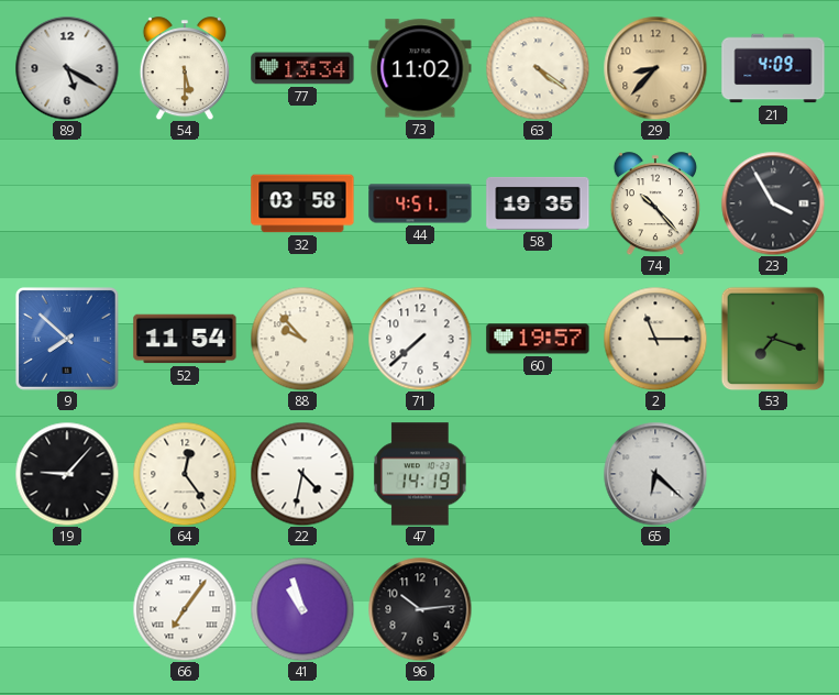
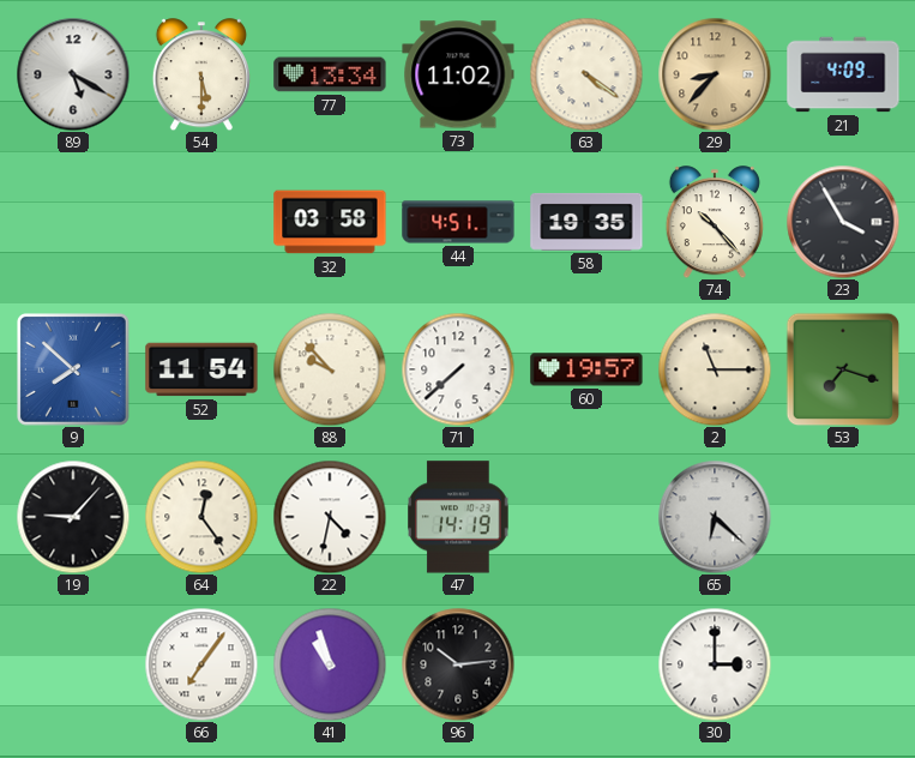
30: none -> 3:00 (715, 664)
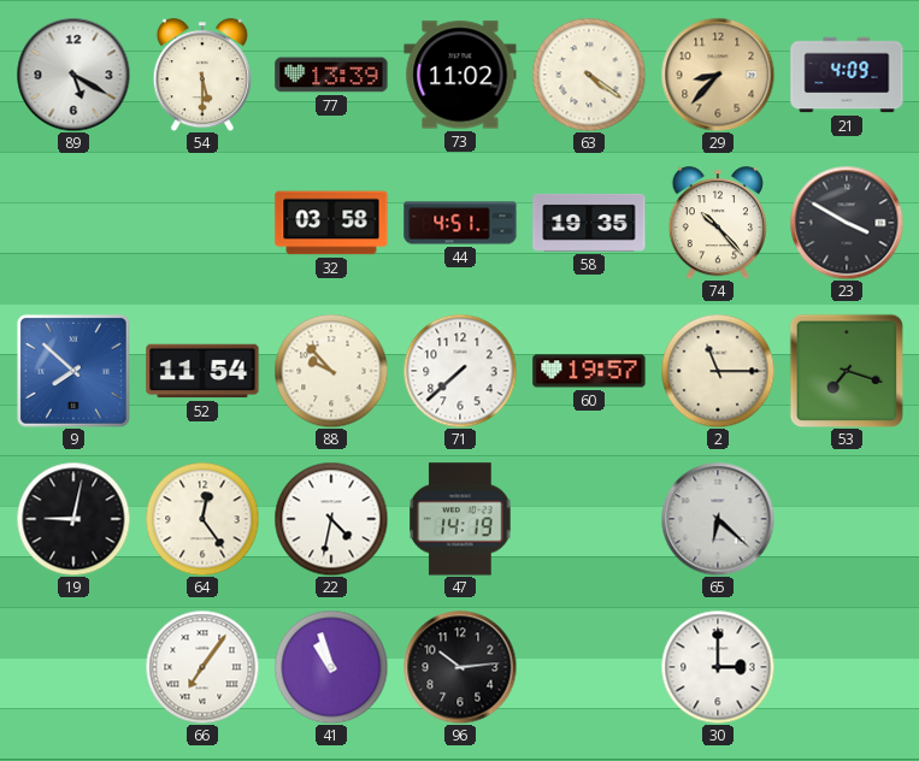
77: 13:34 -> 13:39 (331, 75)
23: 3:55 -> 3:50 (847, 223)
19: 9:07 -> 9:02 (73, 519)
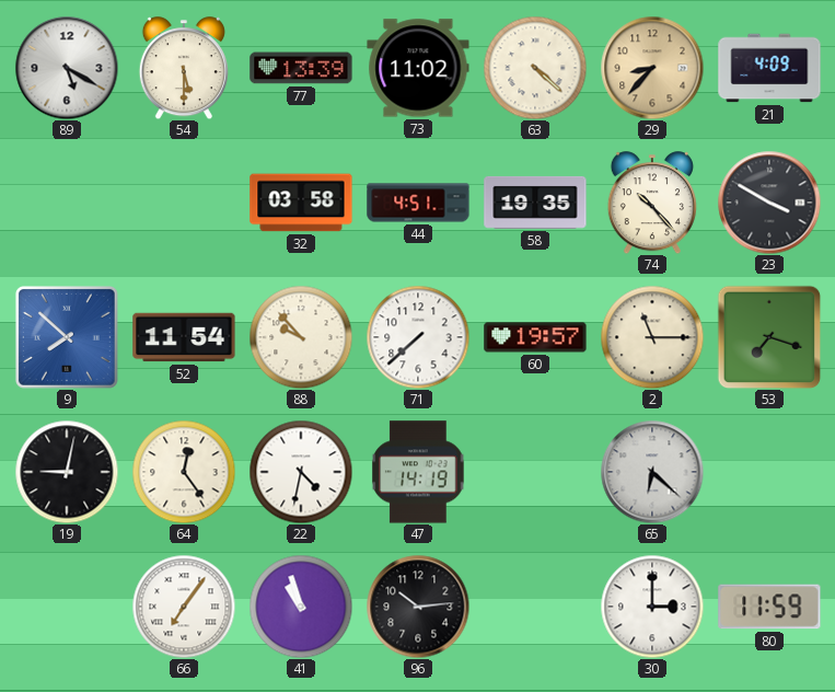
63: 4:21 -> 4:22 (535, 68)
80: none -> 11:59 (769, 607)
